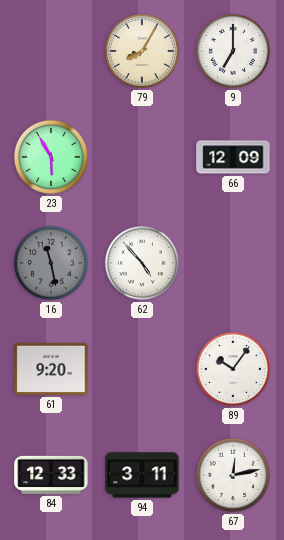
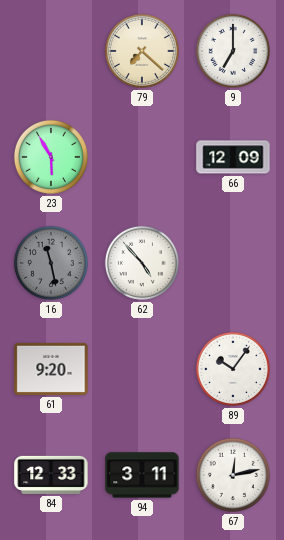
79: 8:05 -> 7:22 (142, 51)
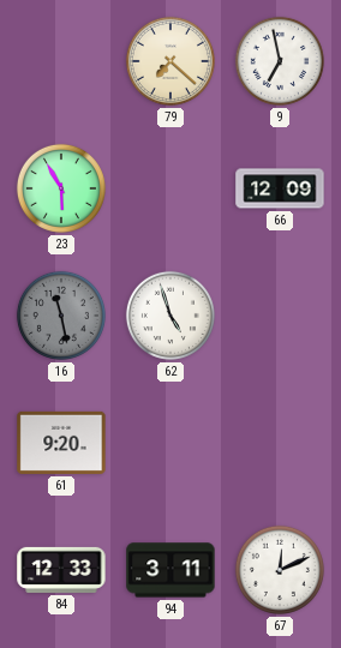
9: 7:00 -> 6:58 (280, 61)
62: 4:53 -> 4:57 (170, 316)
89: 10:06 -> none (233, 369)
67: 12:13 -> 12:11 (280, 570)
